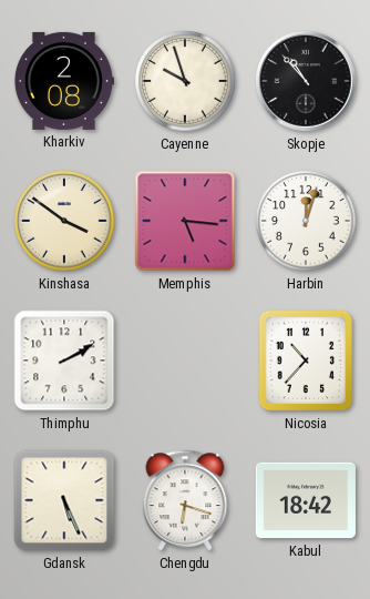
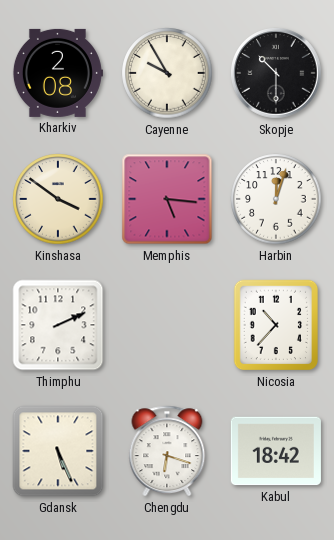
Cayenne: 9:57 -> 9:55 (167, 73)
Skopje: 10:53 -> 10:30 (276, 73)
Thimphu: 2:10 -> 2:11 (58, 325)
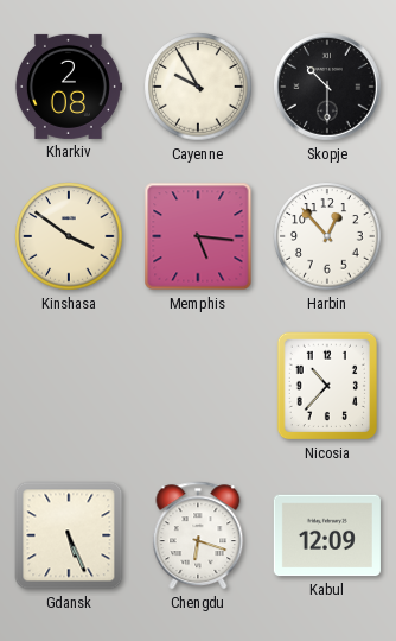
Harbin: 12:03 -> 12:53 (327, 236)
Thimphu: 2:11 -> none (58, 325)
Kabul: 18:42 -> 12:09 (327, 535)
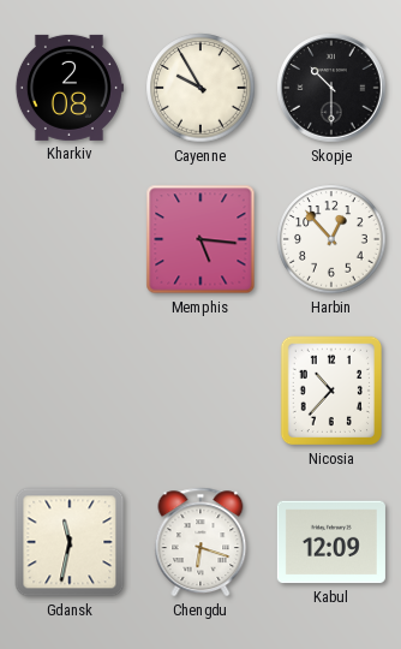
Kinshasa: 3:51 -> none (69, 236)
Gdansk: 5:26 -> 11:32 (70, 542)
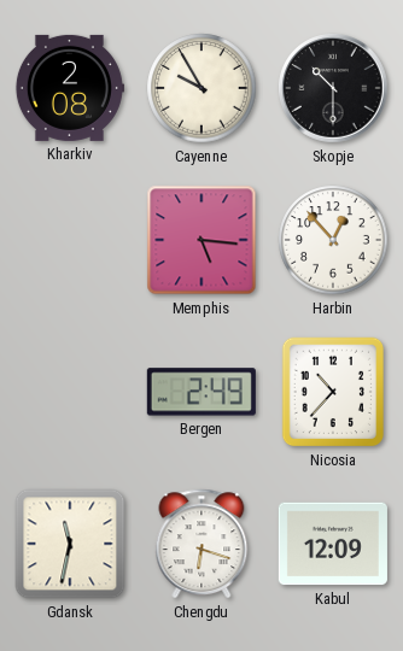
Bergen: none -> 2:49 (201, 392)
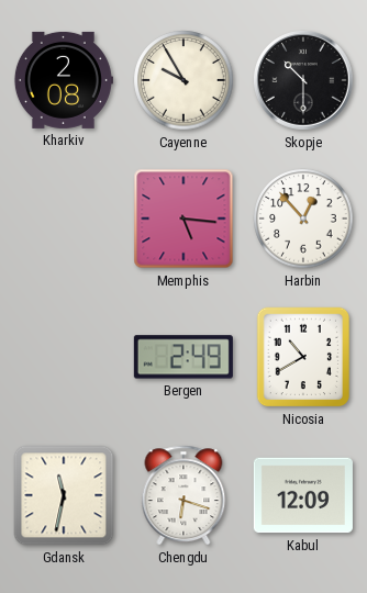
Nicosia: 10:37 -> 10:40 (303, 357)
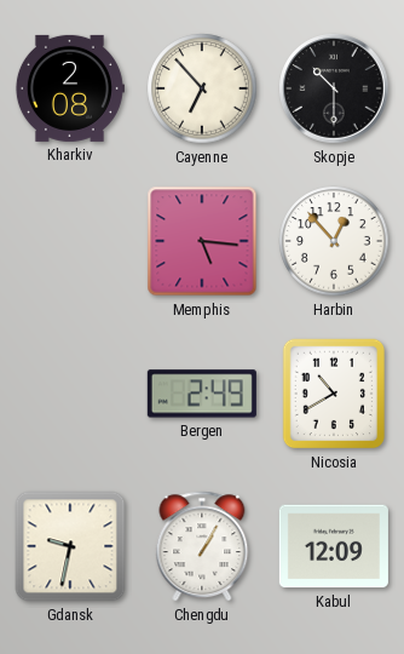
Cayenne: 9:55 -> 6:53 (202, 88)
Gdansk: 11:32 -> 9:32 (70, 546)
Chengdu: 6:18 -> 1:05 (202, 546)
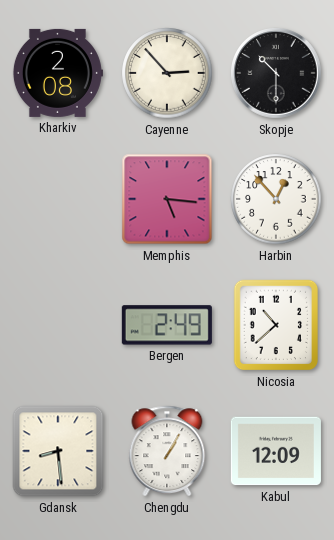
Cayenne: 6:53 -> 2:53 (167, 73)
Nicosia: 10:40 -> 10:38 (276, 325)
Gdansk: 9:32 -> 8:29 (58, 451)
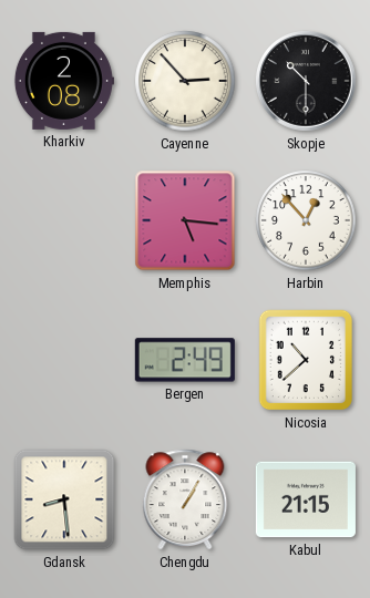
Kabul: 12:09 -> 21:15 (306, 499)
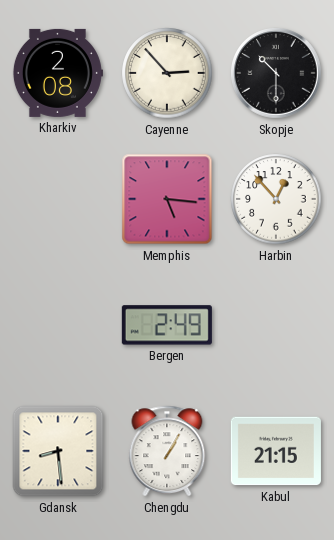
Nicosia: 10:38 -> none (306, 360)
